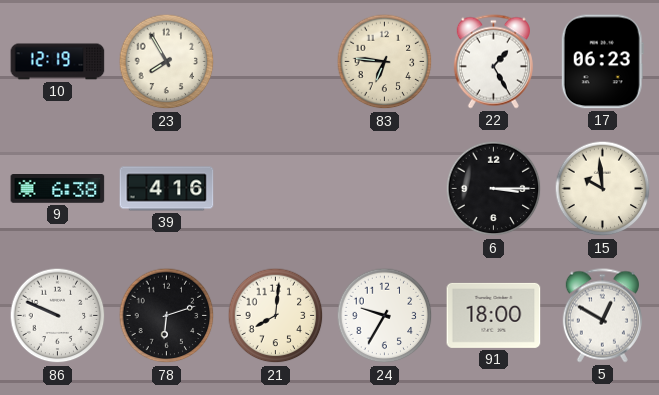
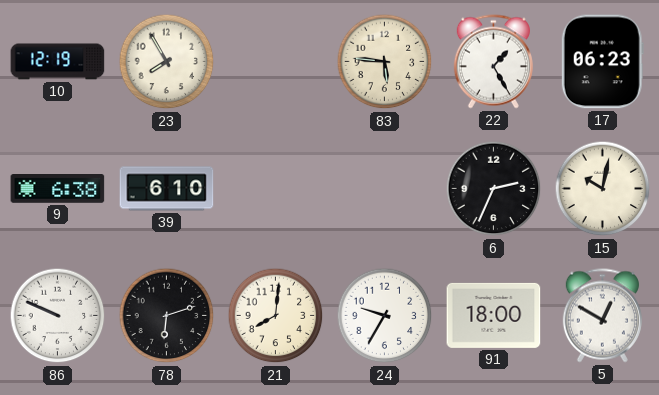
83: 6:46 -> 5:46 (385, 62)
39: 4:16 -> 6:10 (167, 189)
6: 3:15 -> 2:34 (494, 189)
15: 9:59 -> 10:02 (603, 189)
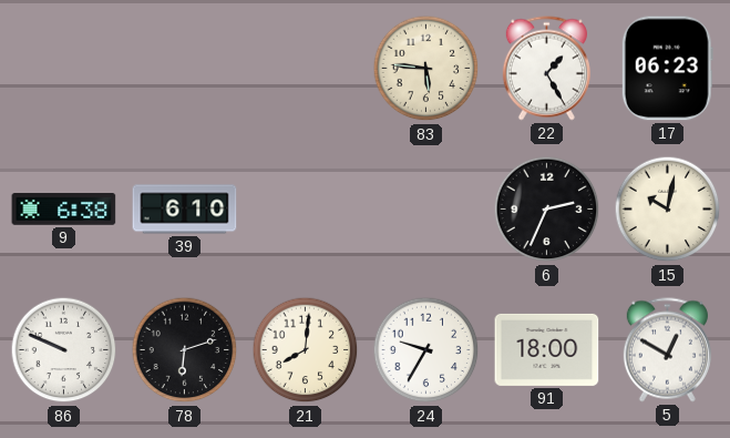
10: 12:19 -> none (58, 62)
23: 7:55 -> none (167, 62)
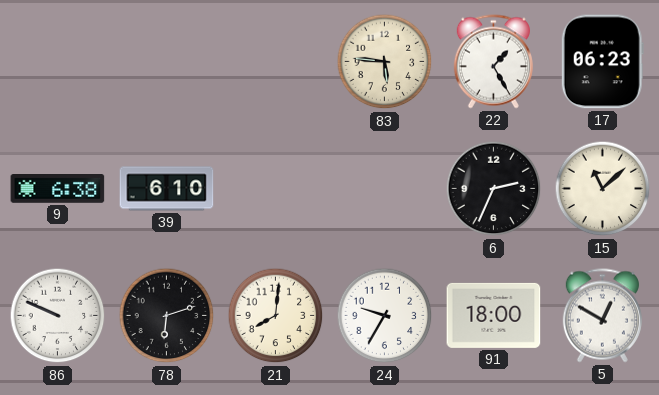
15: 10:02 -> 11:08 (603, 189)
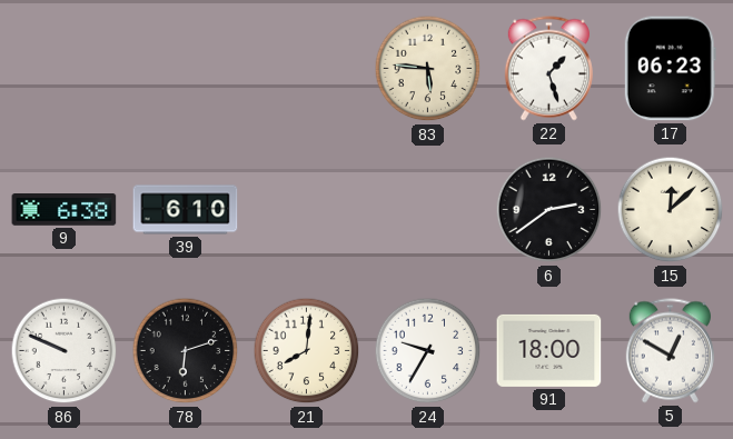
22: 1:25 -> 1:27 (548, 69)
6: 2:34 -> 2:39 (549, 210)
15: 11:08 -> 12:08 (671, 210)
